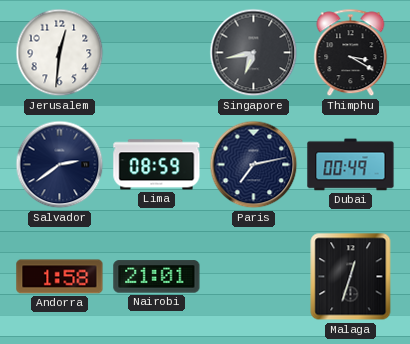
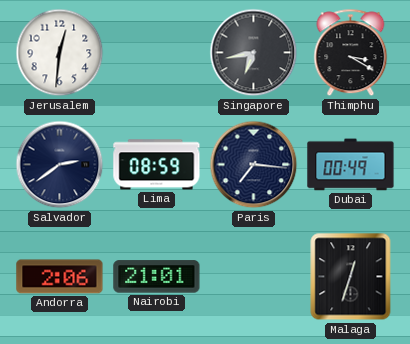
Paris: 7:13 -> 7:16 (254, 165)
Andorra: 1:58 -> 2:06 (60, 277)
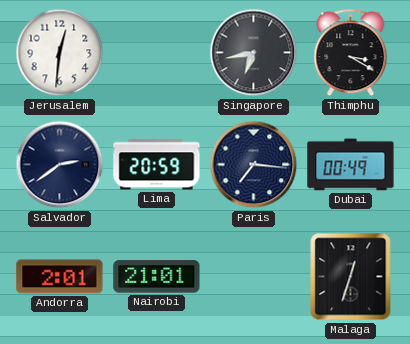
Lima: 08:59 -> 20:59 (157, 165)
Andorra: 2:06 -> 2:01 (60, 277)
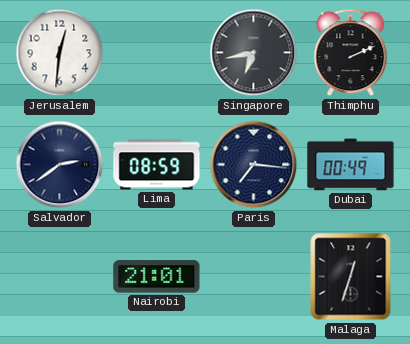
Thimphu: 3:20 -> 2:11 (351, 53)
Lima: 20:59 -> 08:59 (157, 165)
Andorra: 2:01 -> none (60, 277)
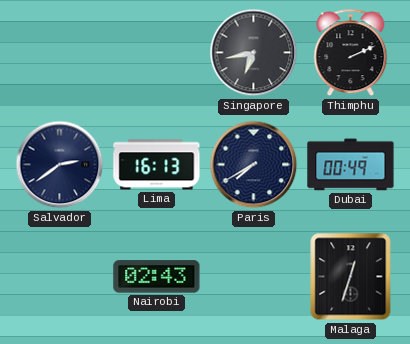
Jerusalem: 12:31 -> none (60, 53)
Lima: 08:59 -> 16:13 (157, 165)
Paris: 7:16 -> 7:40 (254, 165)
Nairobi: 21:01 -> 02:43 (157, 277)
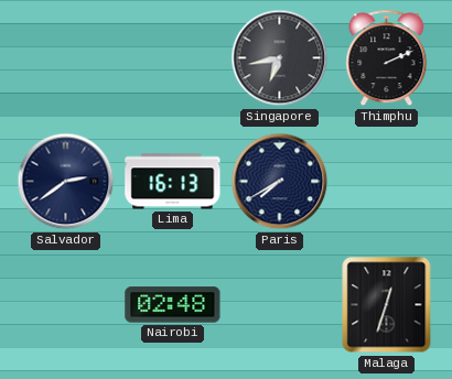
Dubai: 00:49 -> none (351, 165)
Nairobi: 02:43 -> 02:48 (173, 305)
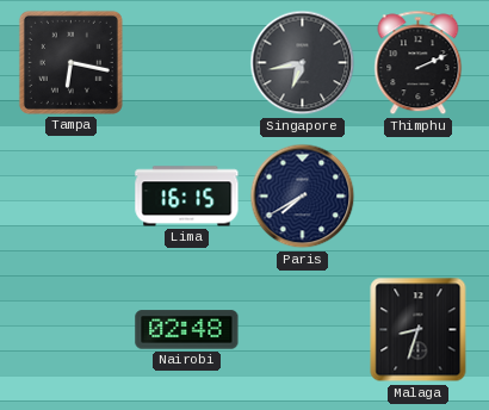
Tampa: none -> 6:17 (70, 62)
Salvador: 2:39 -> none (66, 182)
Lima: 16:13 -> 16:15 (187, 197)
Malaga: 12:33 -> 8:33 (419, 330)
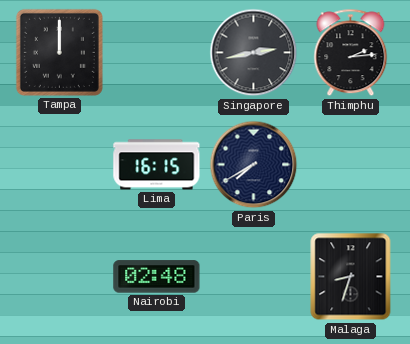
Tampa: 6:17 -> 12:00 (59, 52)
Singapore: 6:43 -> 2:43 (254, 53)
Thimphu: 2:11 -> 2:14 (351, 53)
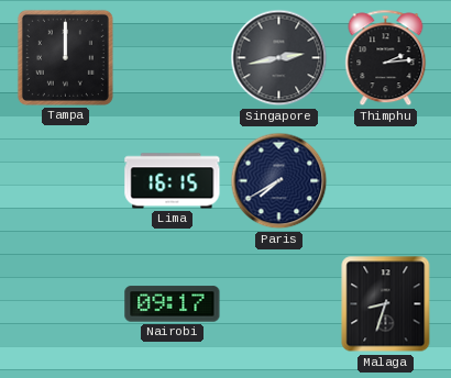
Nairobi: 02:48 -> 09:17 (173, 304)
